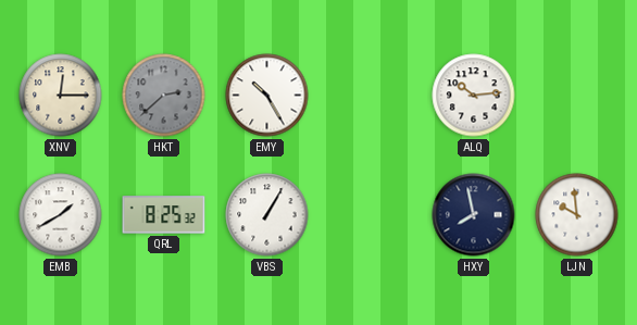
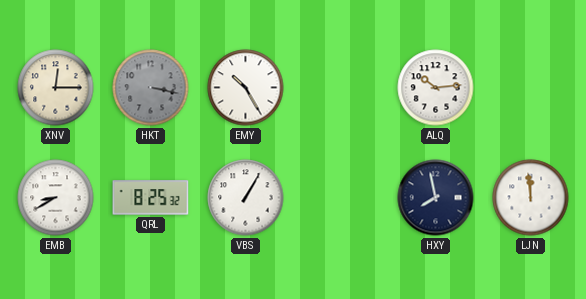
HKT: 2:38 -> 3:17 (151, 88)
EMB: 1:40 -> 8:40 (56, 198)
LJN: 9:59 -> 11:59 (531, 198)
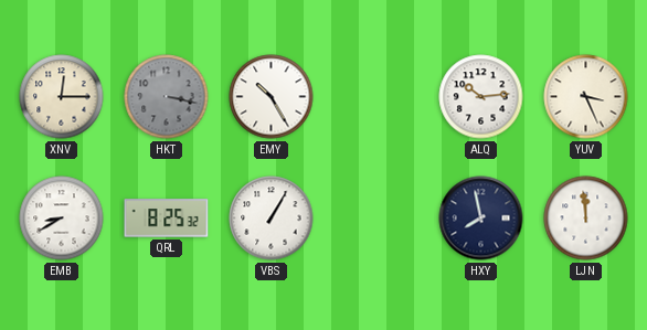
YUV: none -> 3:26 (586, 97)
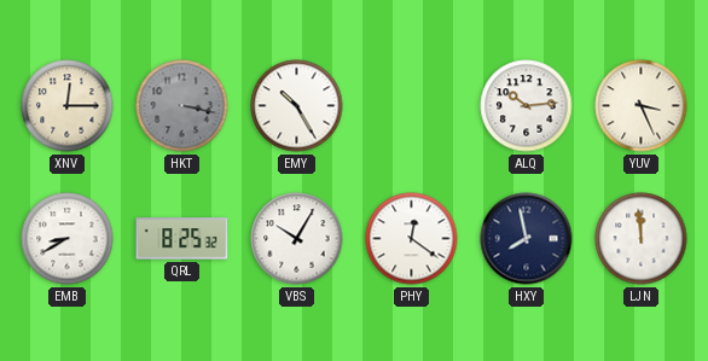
VBS: 1:05 -> 10:05 (297, 239)
PHY: none -> 12:21 (412, 239)
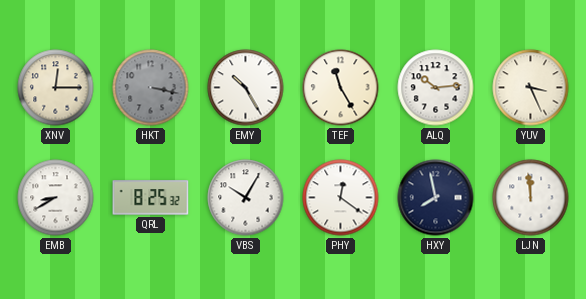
TEF: none -> 11:25 (341, 88)
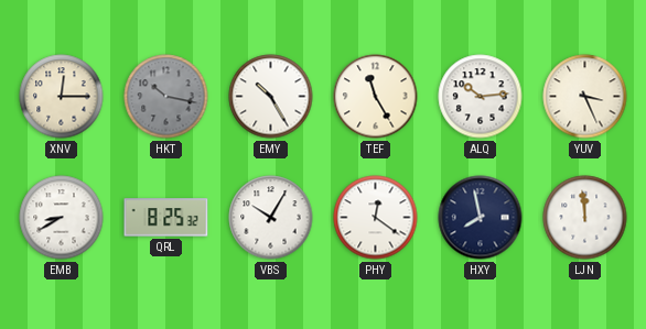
HKT: 3:17 -> 10:17 (166, 97)
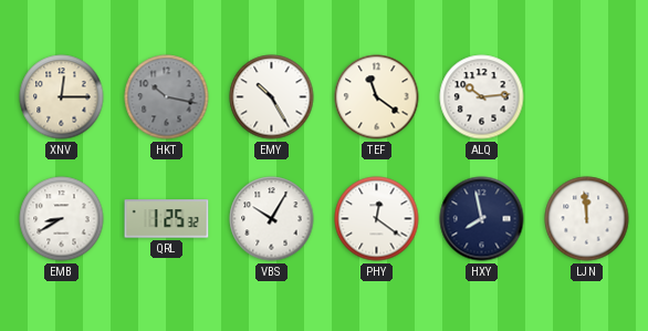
TEF: 11:25 -> 11:21 (377, 97)
YUV: 3:26 -> none (585, 97)
QRL: 8:25 -> 1:25 (167, 219)
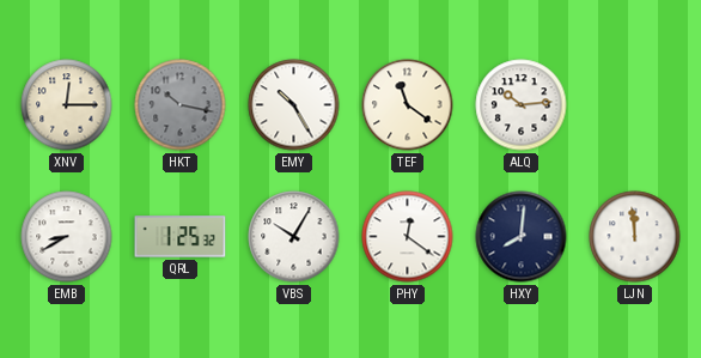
HXY: 7:58 -> 8:01 (522, 237)
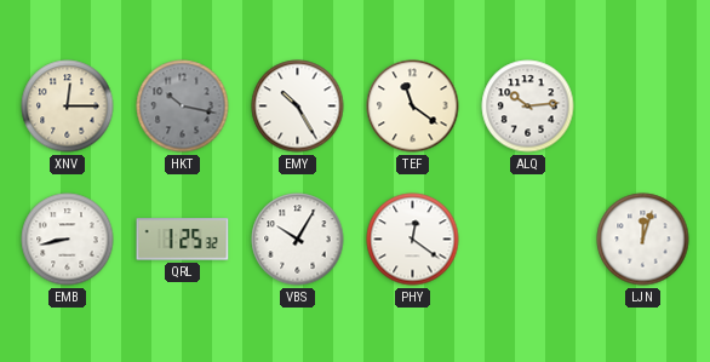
EMB: 8:40 -> 8:43 (68, 240)
HXY: 8:01 -> none (522, 237)
LJN: 11:59 -> 12:03 (643, 240)
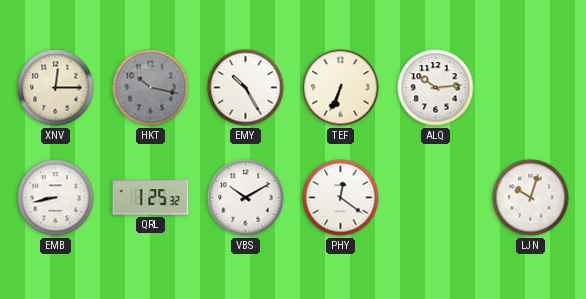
TEF: 11:21 -> 6:34 (341, 88)
VBS: 10:05 -> 10:10 (246, 198)
LJN: 12:03 -> 10:03 (531, 198)
